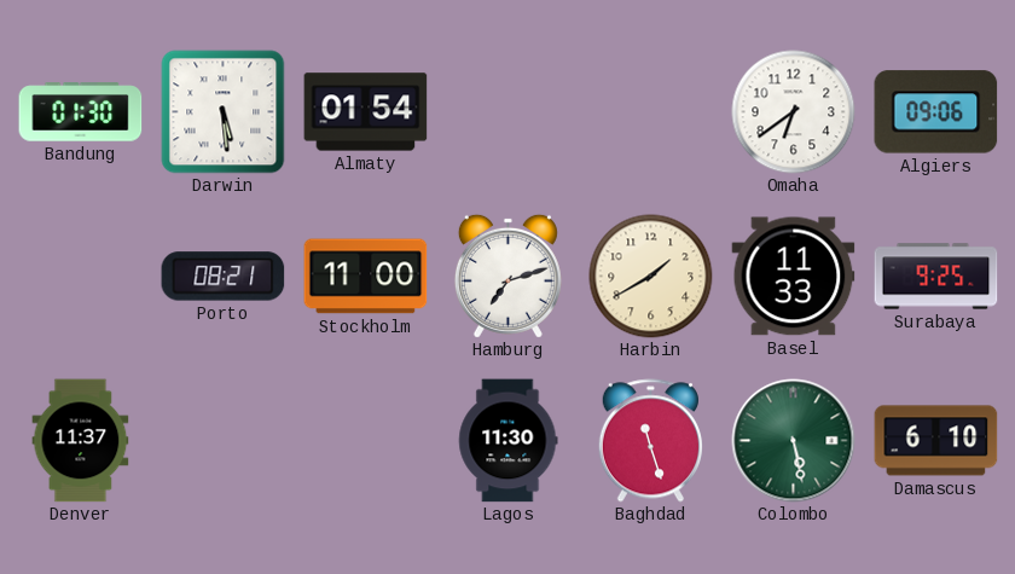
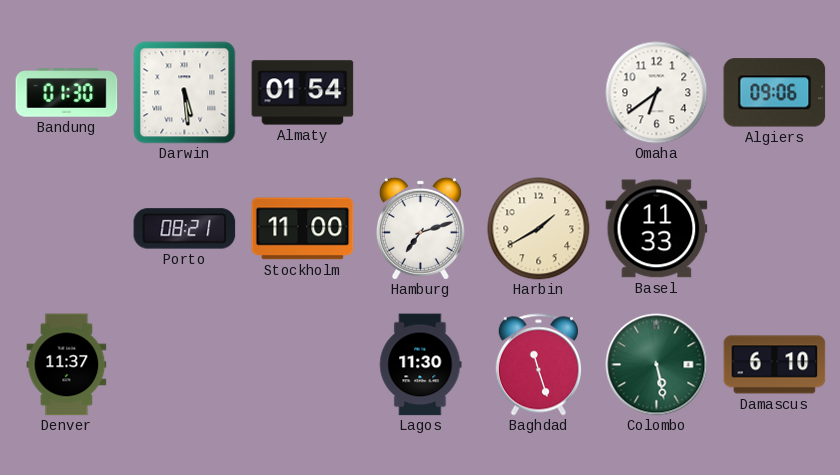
Surabaya: 9:25 -> none (936, 277)
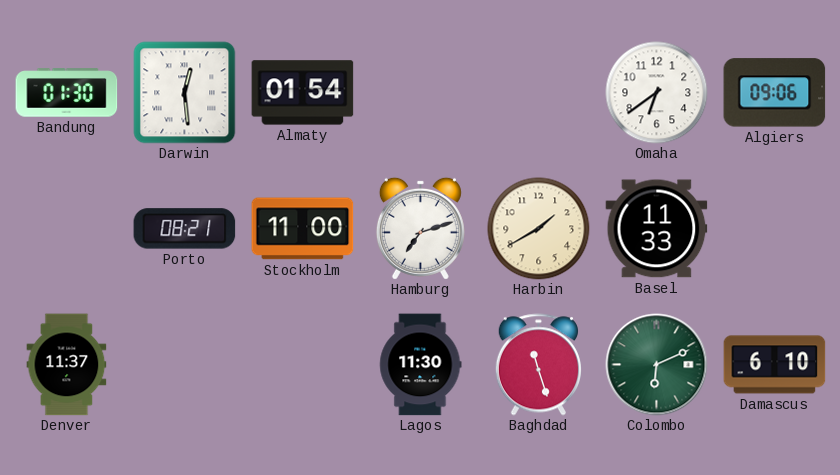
Darwin: 5:29 -> 12:29 (185, 93)
Colombo: 5:28 -> 6:11 (657, 365)
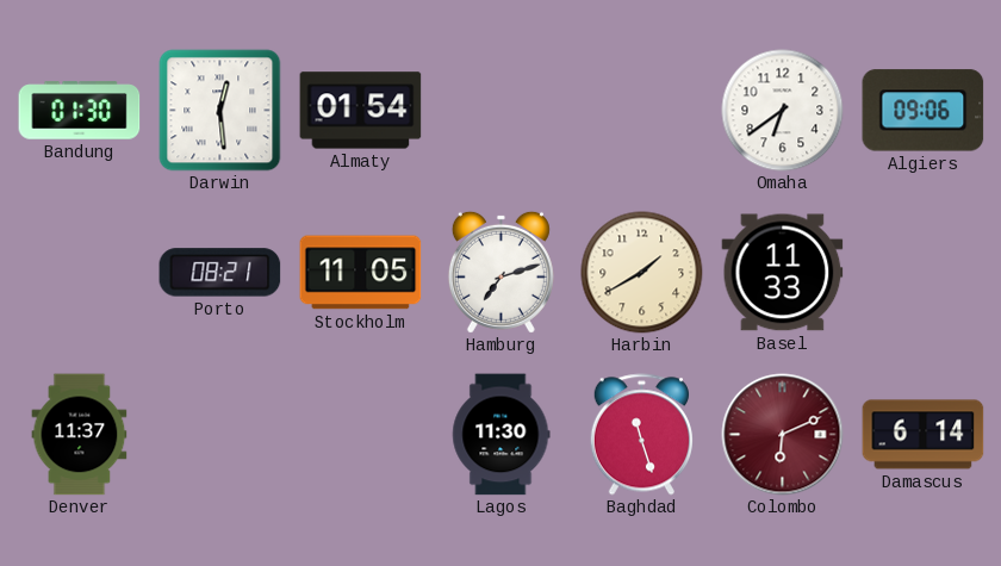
Stockholm: 11:00 -> 11:05 (361, 273)
Colombo dial: green -> burgundy (783, 435)
Damascus: 6:10 -> 6:14 (924, 435)
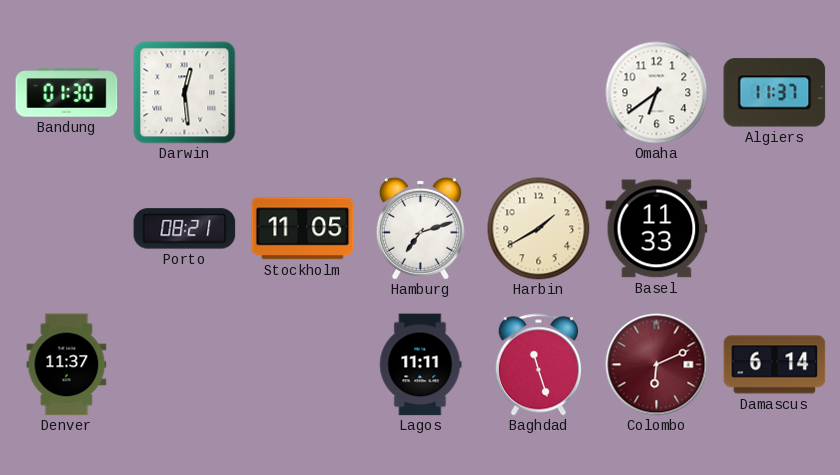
Almaty: 01:54 -> none (361, 111)
Algiers: 09:06 -> 11:37 (775, 93)
Lagos: 11:30 -> 11:11 (421, 365)
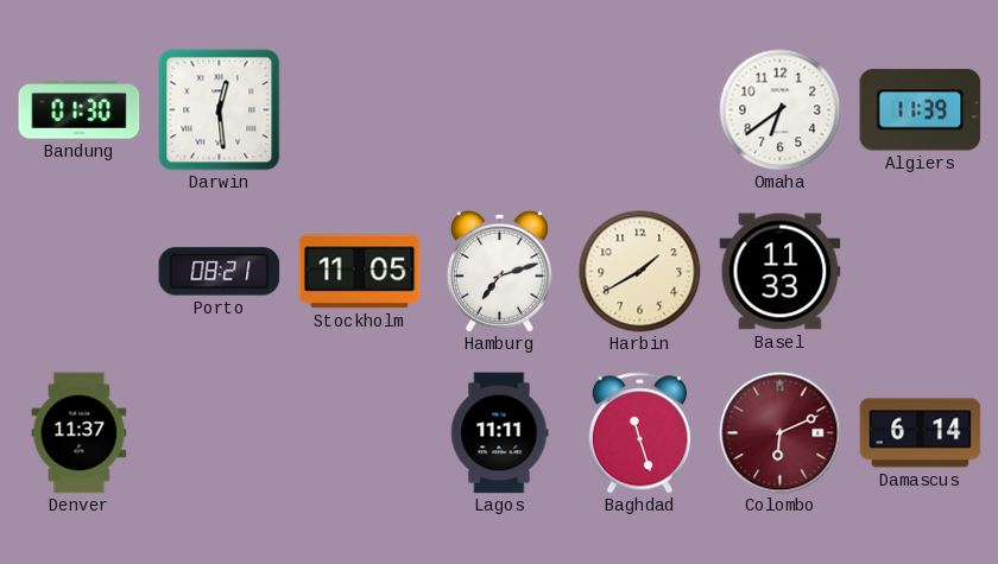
Algiers: 11:37 -> 11:39 (921, 110)
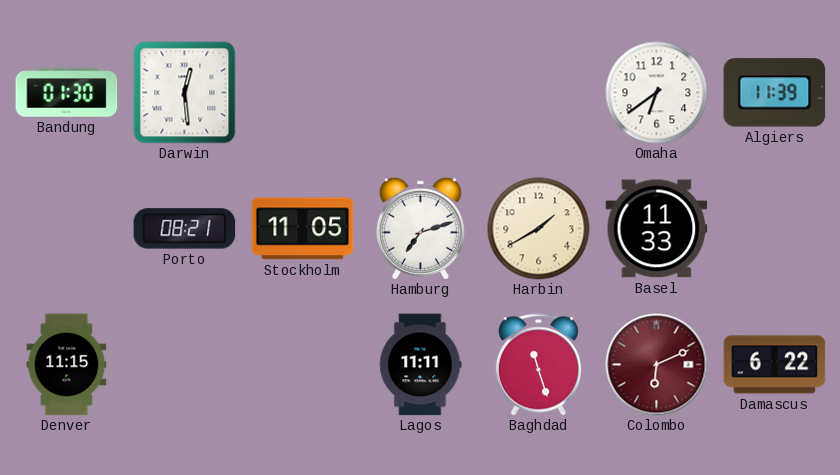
Denver: 11:37 -> 11:15 (67, 365)
Damascus: 6:14 -> 6:22 (775, 365)
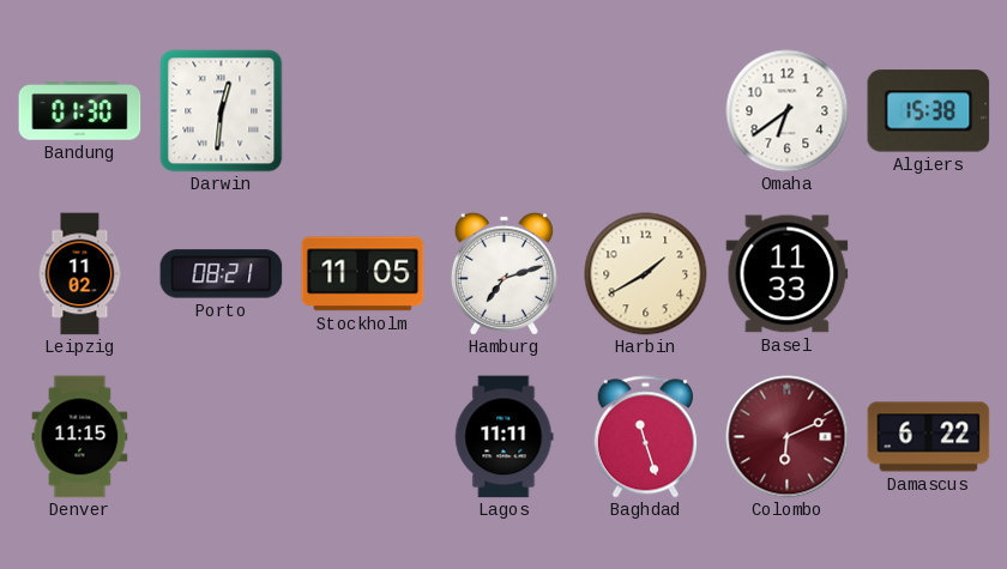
Darwin: 12:29 -> 12:31 (222, 111)
Algiers: 11:39 -> 15:38 (929, 111)
Leipzig: none -> 11:02 (80, 274)
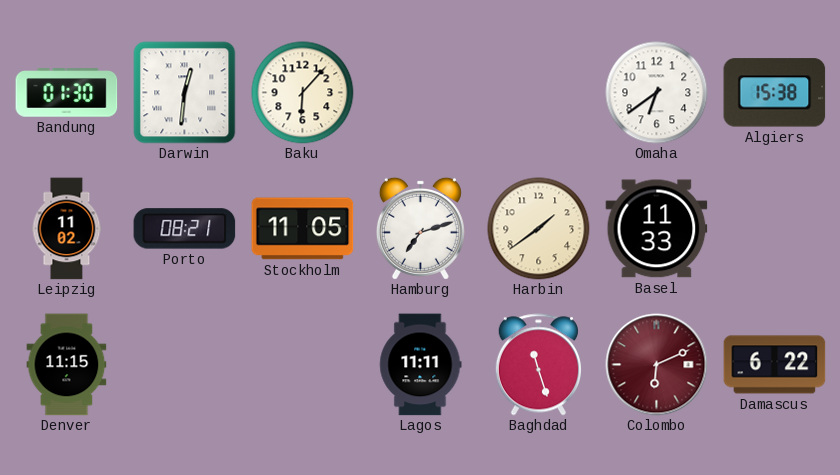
Baku: none -> 6:07 (303, 93)
Harbin: 1:40 -> 1:39 (539, 229)
